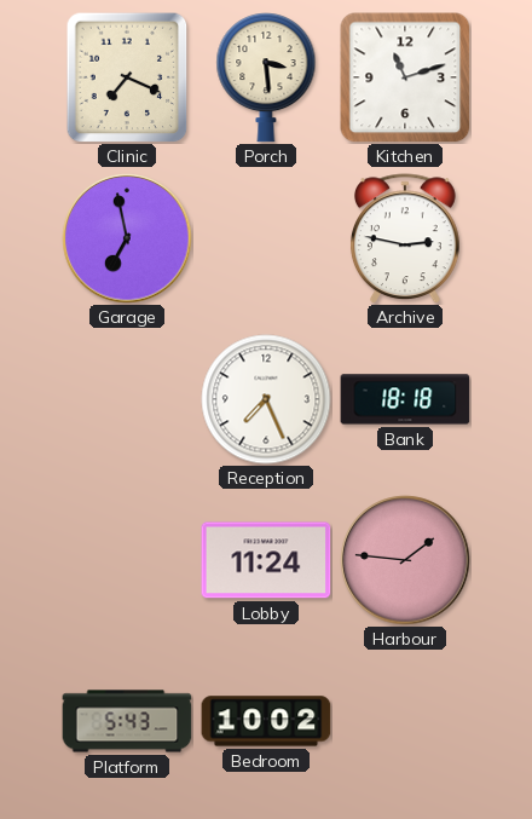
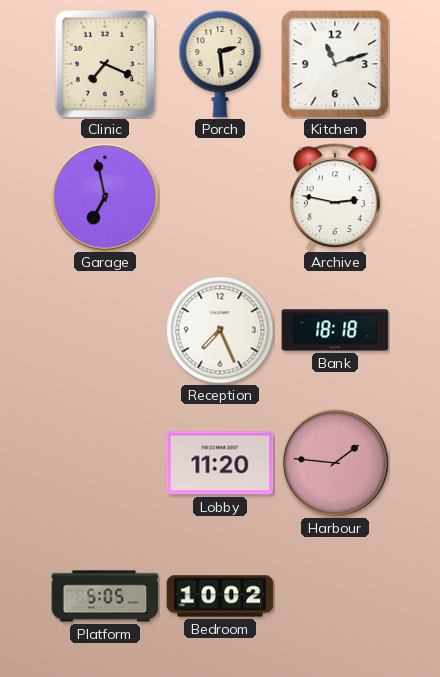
Porch: 3:29 -> 2:29 (220, 65)
Lobby: 11:24 -> 11:20 (220, 463)
Platform: 5:43 -> 5:05 (105, 596)
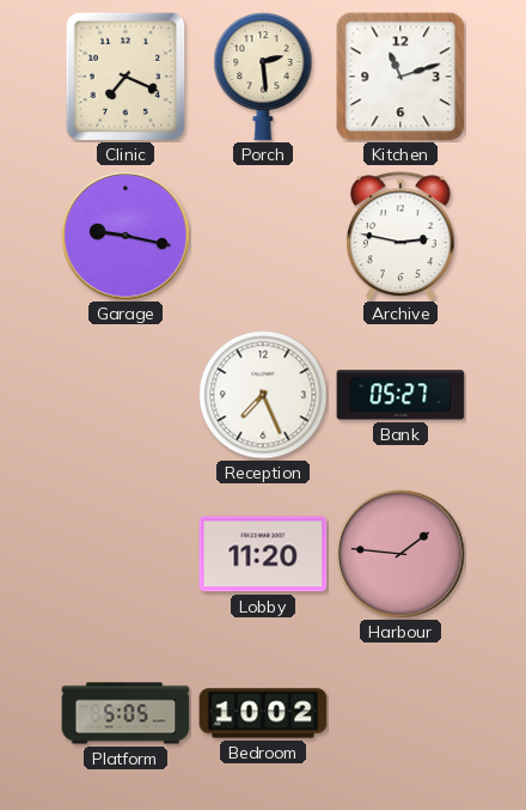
Garage: 6:58 -> 9:17 (126, 236)
Bank: 18:18 -> 05:27 (400, 395)
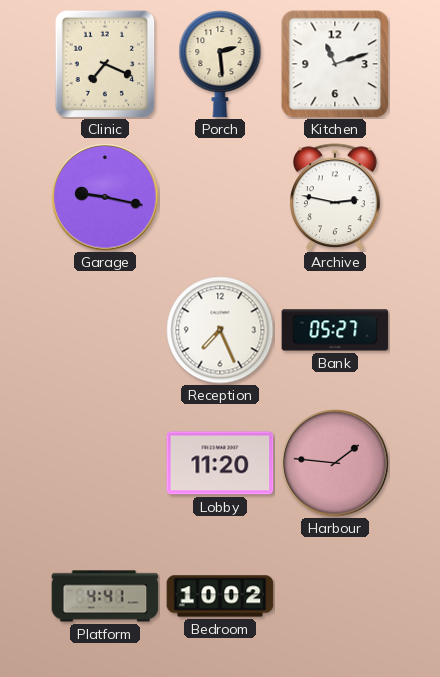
Platform: 5:05 -> 4:41 (105, 596)
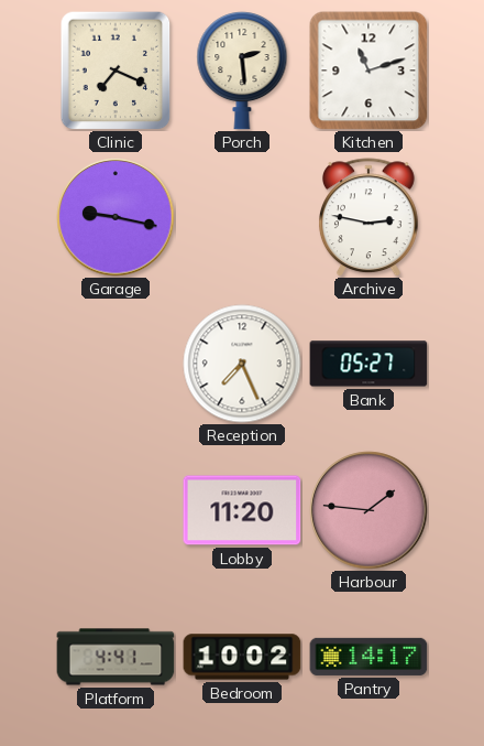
Pantry: none -> 14:17 (369, 657)
